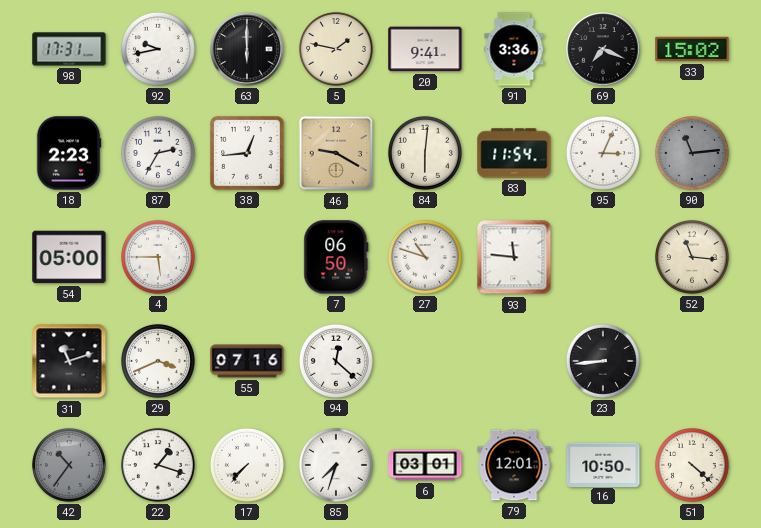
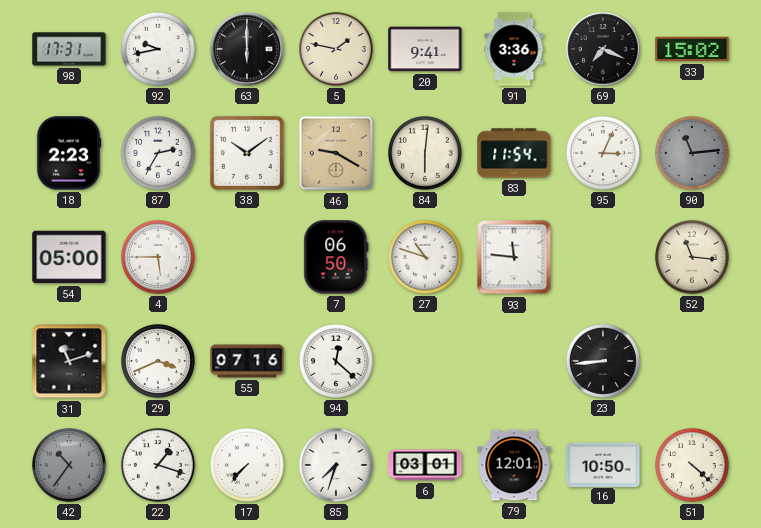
38: 12:44 -> 10:09 (247, 153)
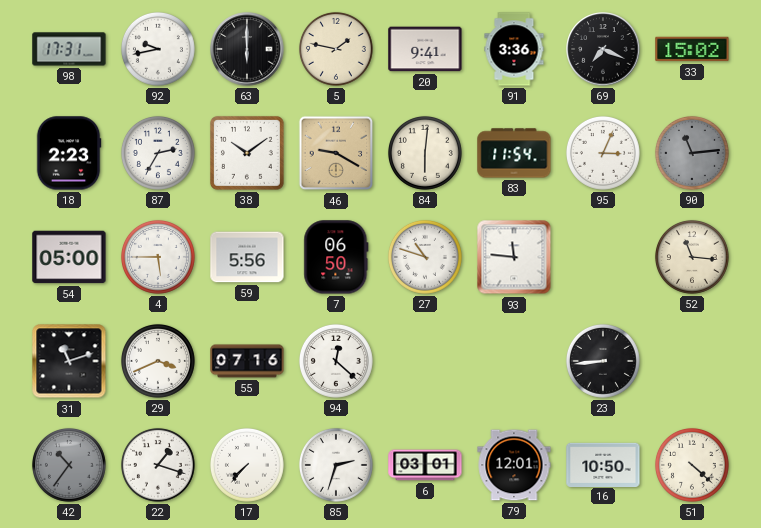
59: none -> 5:56 (247, 257)
85: 7:33 -> 2:33 (336, 465)
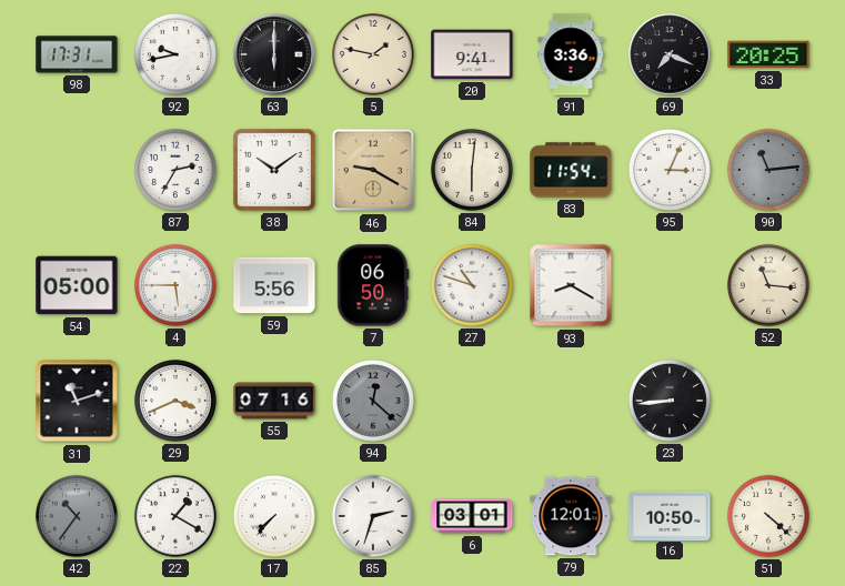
33: 15:02 -> 20:25 (768, 54)
18: 2:23 -> none (69, 153)
93: 11:46 -> 8:20 (571, 285)
94 dial: white -> grey (373, 401)
22: 1:18 -> 1:20 (175, 516)
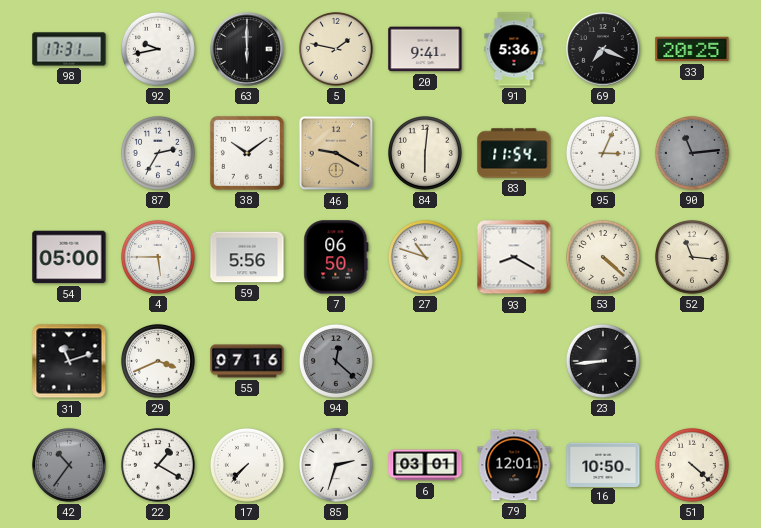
91: 3:36 -> 5:36 (514, 49)
53: none -> 4:22 (603, 257)
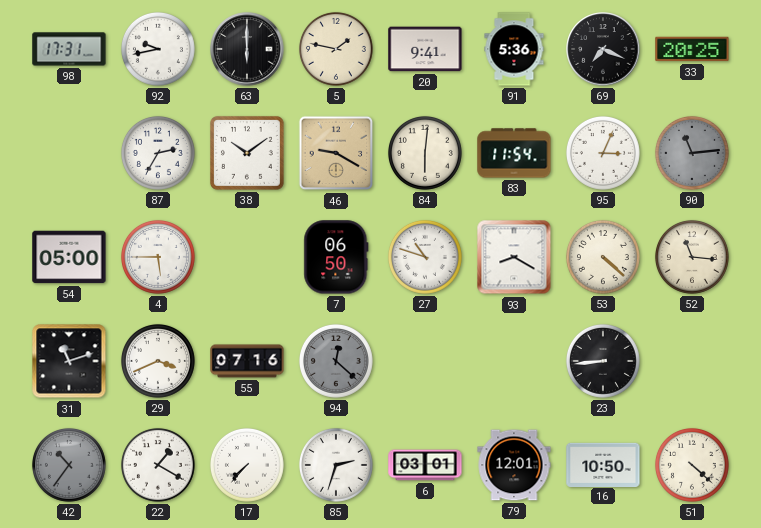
59: 5:56 -> none (247, 257)
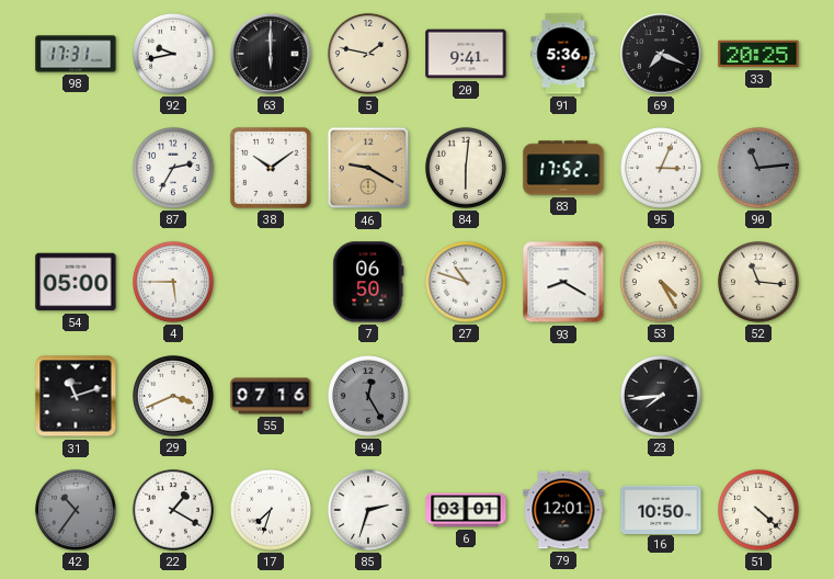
83: 11:54 -> 17:52 (563, 168)
53: 4:22 -> 4:25 (661, 282)
94: 12:22 -> 12:25 (368, 396)
23: 8:44 -> 7:44 (661, 396)
17: 7:37 -> 7:33 (271, 510)
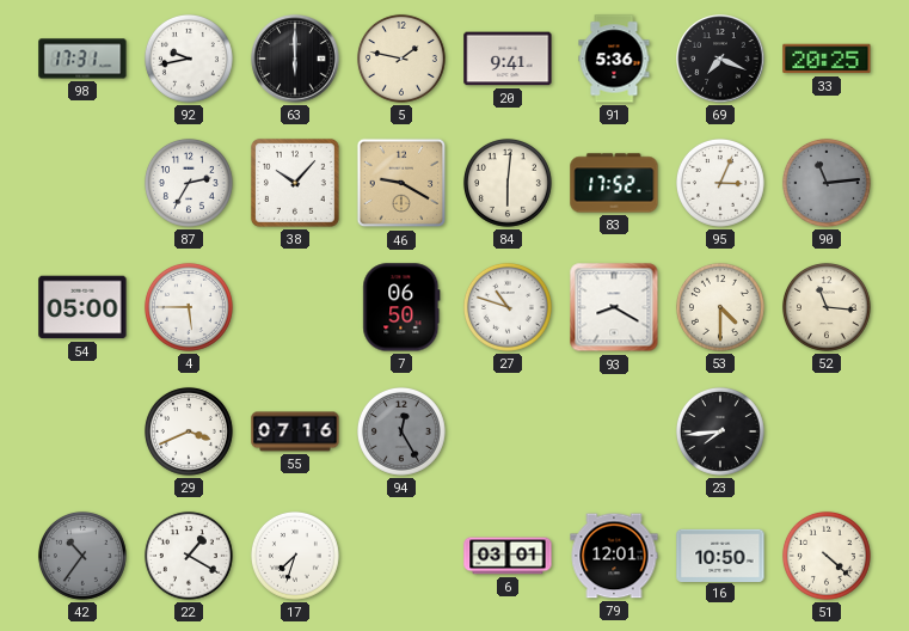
38: 10:09 -> 10:07 (295, 183)
53: 4:25 -> 4:30 (720, 307)
31: 11:12 -> none (76, 396)
85: 2:33 -> none (368, 510)
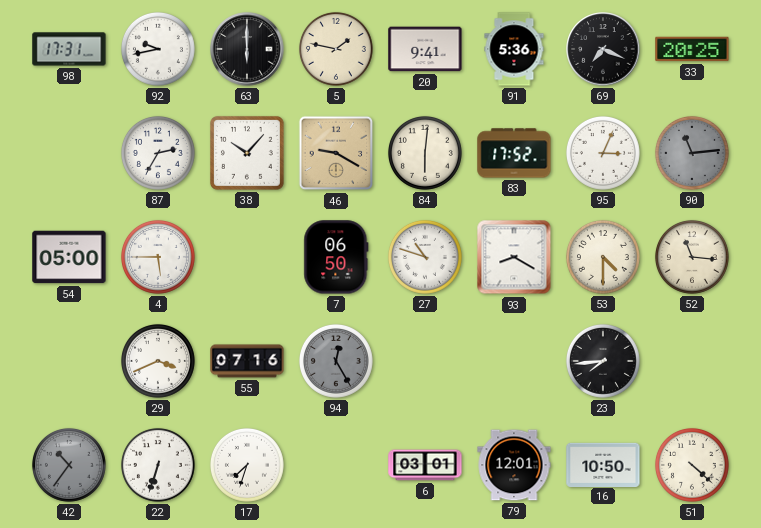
22: 1:20 -> 6:33 (158, 465)
